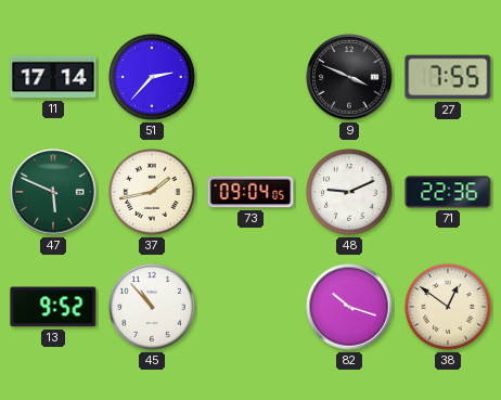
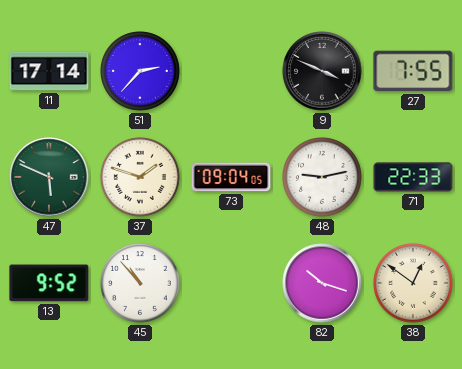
37: 1:43 -> 1:48 (141, 178)
48: 9:11 -> 9:13 (323, 178)
71: 22:36 -> 22:33 (413, 177)
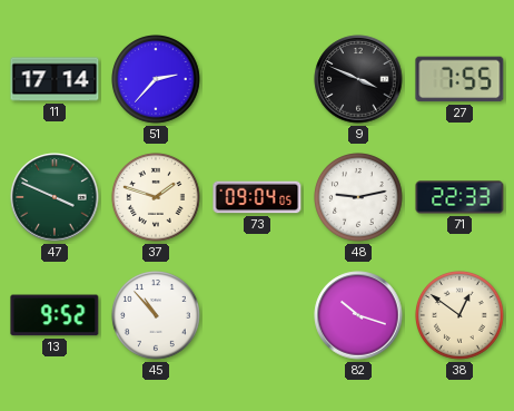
47: 5:49 -> 3:49 (55, 197)
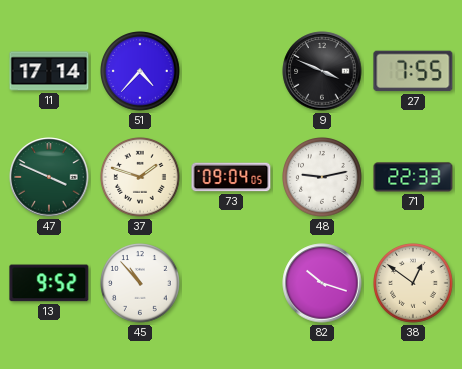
51: 2:37 -> 4:37 (141, 72)
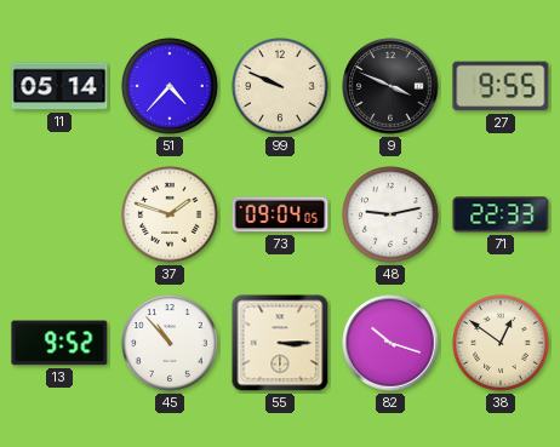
11: 17:14 -> 05:14 (59, 86)
99: none -> 9:49 (281, 87)
27: 7:55 -> 9:55 (501, 86)
47: 3:49 -> none (49, 177)
55: none -> 3:15 (280, 343)
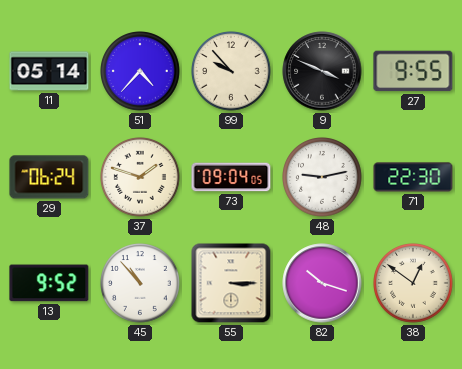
99: 9:49 -> 9:53 (232, 72)
29: none -> 06:24 (49, 177)
71: 22:33 -> 22:30 (413, 177)
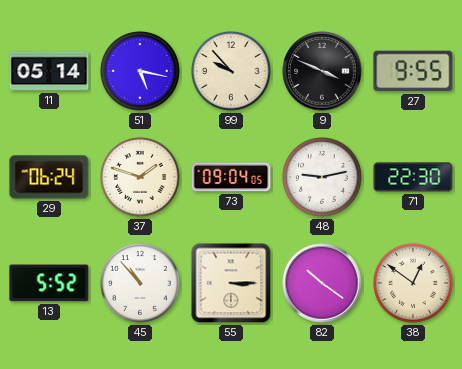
51: 4:37 -> 5:17 (141, 72)
13: 9:52 -> 5:52 (49, 283)
82: 10:18 -> 10:21 (322, 283)
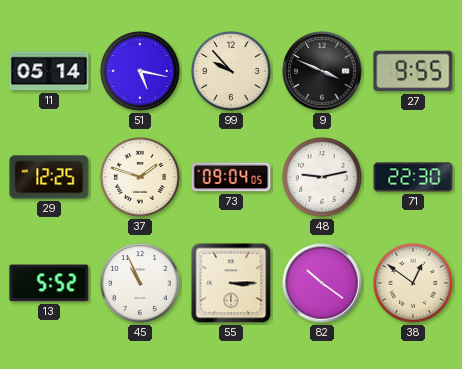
29: 06:24 -> 12:25 (49, 177)
45: 10:53 -> 10:56 (141, 284)
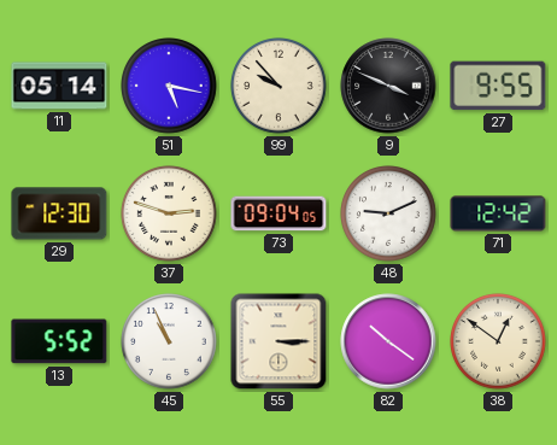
29: 12:25 -> 12:30 (59, 213)
37: 1:48 -> 2:48 (170, 215)
48: 9:13 -> 9:11 (389, 215)
71: 22:30 -> 12:42 (498, 213)
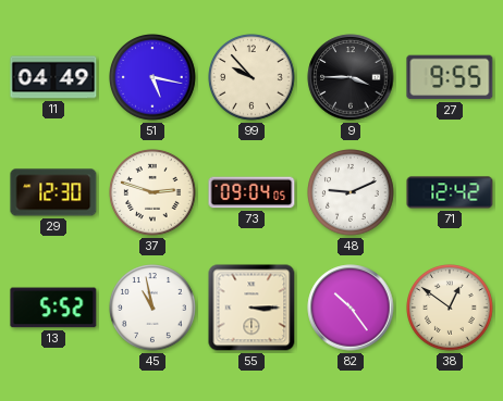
11: 05:14 -> 04:49 (53, 77)
9: 3:49 -> 3:45 (351, 77)
45: 10:56 -> 10:58 (154, 309)
82: 10:21 -> 10:24 (351, 308)
